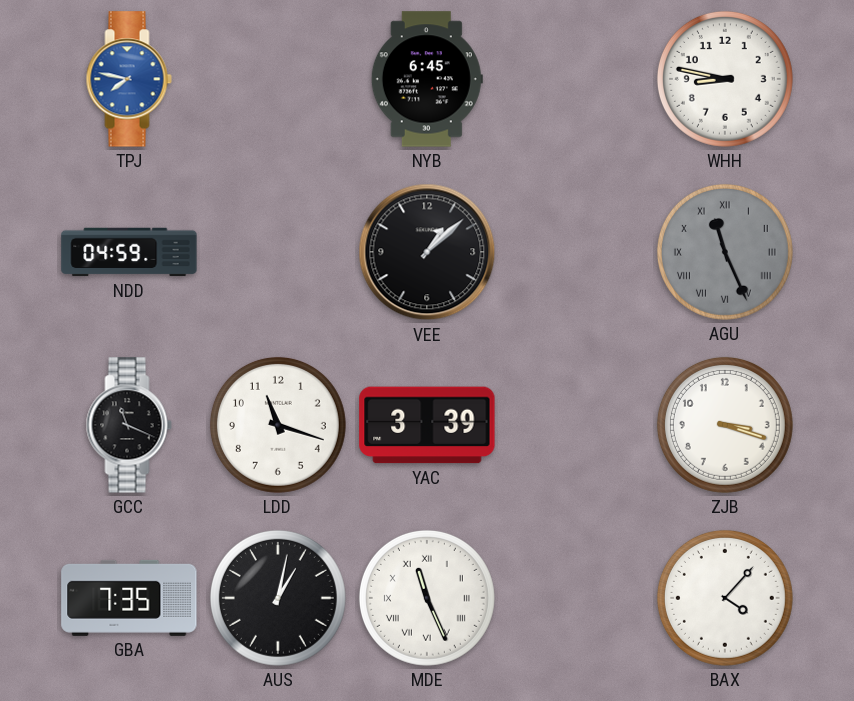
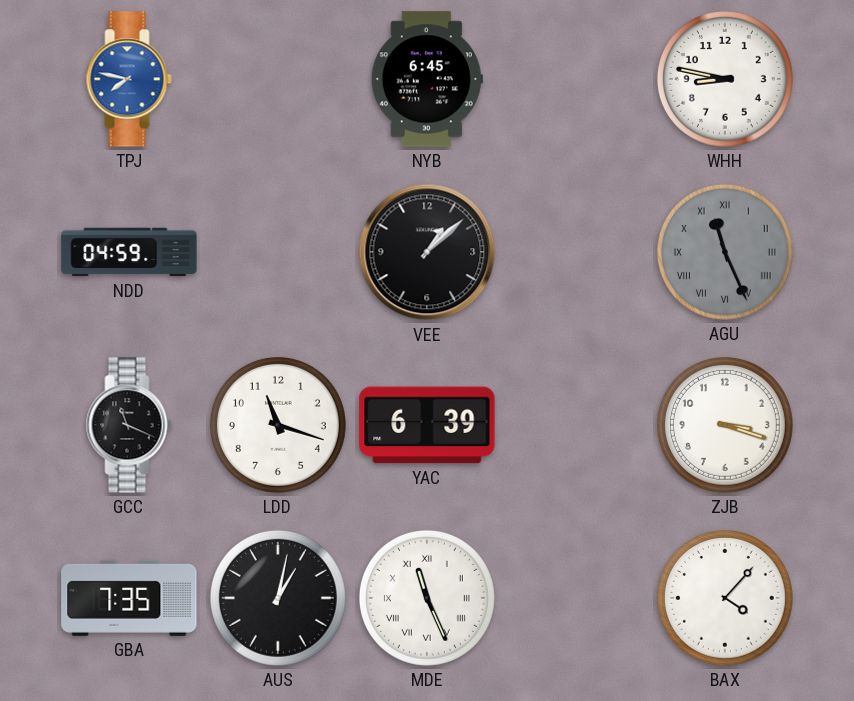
YAC: 3:39 -> 6:39 (427, 425)
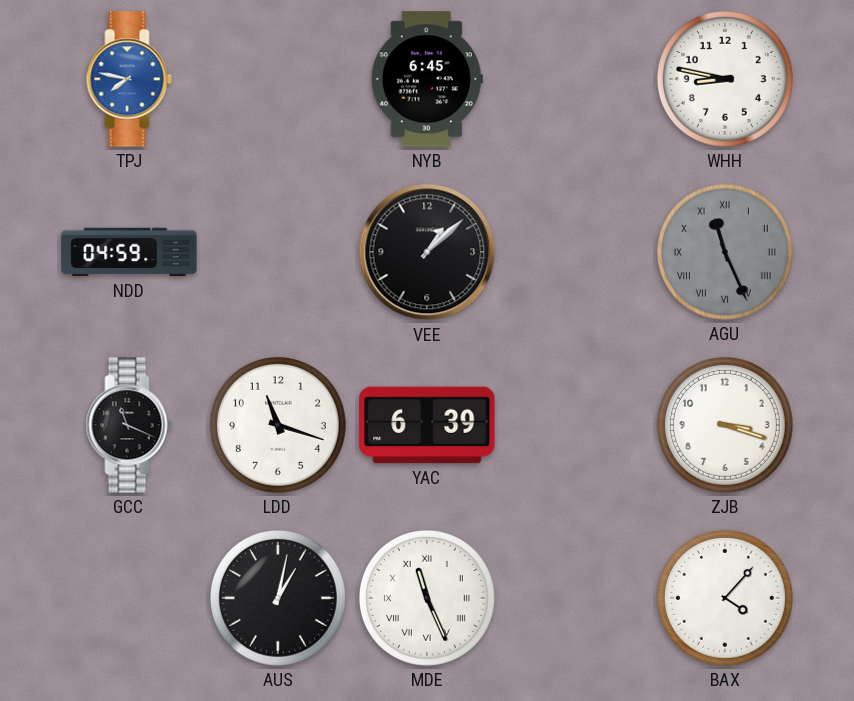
GBA: 7:35 -> none (129, 598)
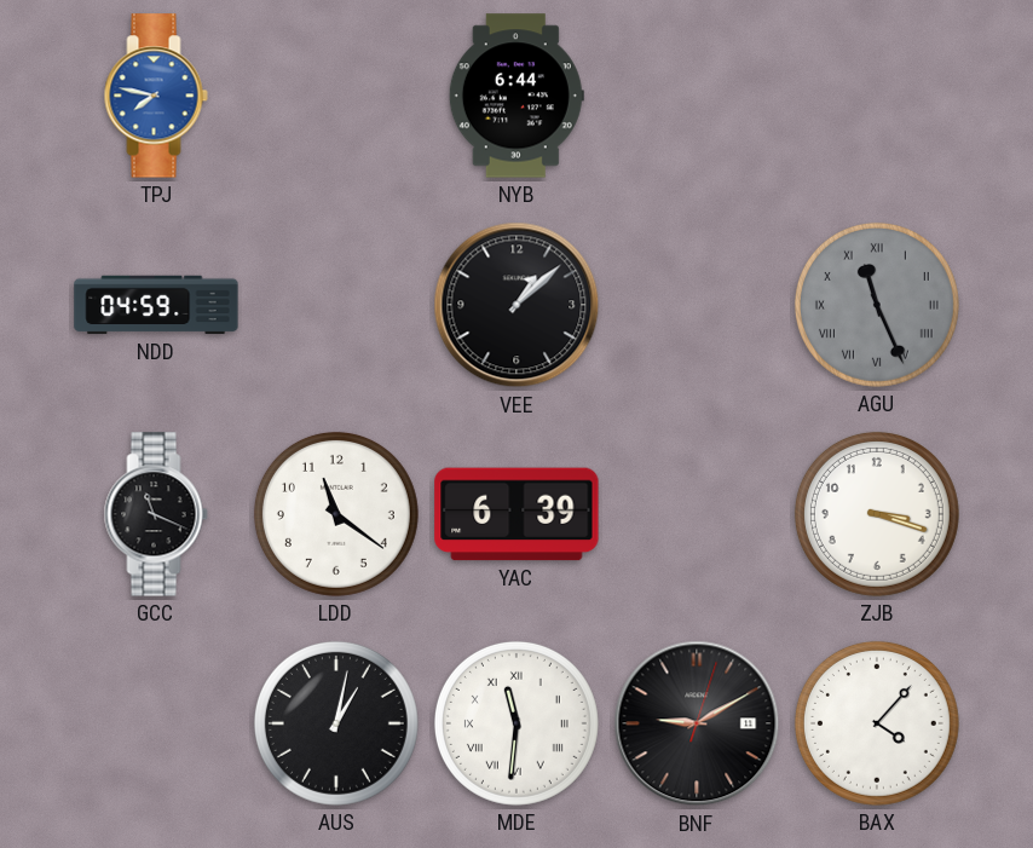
NYB: 6:45 -> 6:44 (516, 96)
WHH: 8:47 -> none (725, 79)
LDD: 11:18 -> 11:21 (336, 514)
MDE: 11:26 -> 11:31 (516, 723)
BNF: none -> 9:10 (697, 723)
